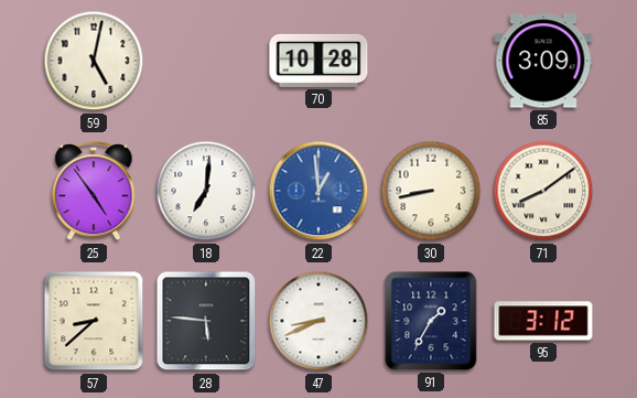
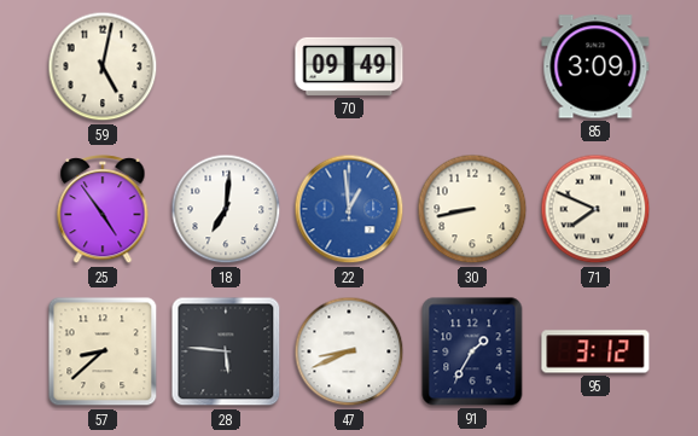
70: 10:28 -> 09:49 (349, 66)
71: 8:09 -> 7:49 (595, 209)
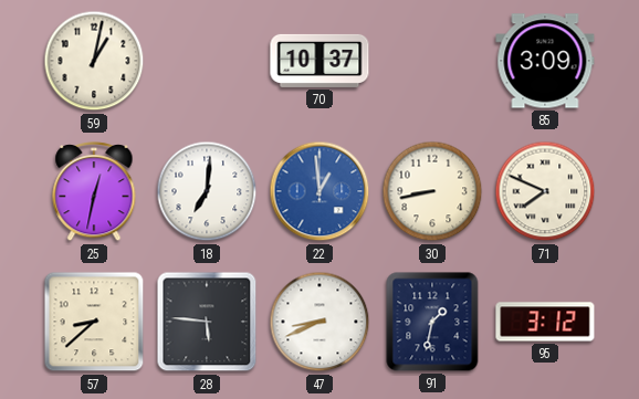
59: 5:02 -> 1:02 (94, 61)
70: 09:49 -> 10:37 (319, 61)
25: 4:54 -> 12:32 (94, 192)
91: 1:35 -> 1:32 (432, 322)
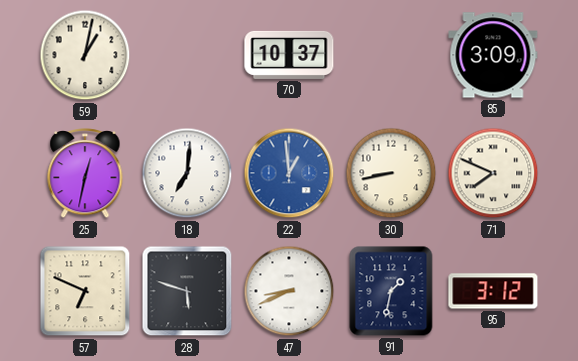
57: 8:38 -> 6:49 (85, 291)
28: 5:46 -> 5:48 (187, 291)
